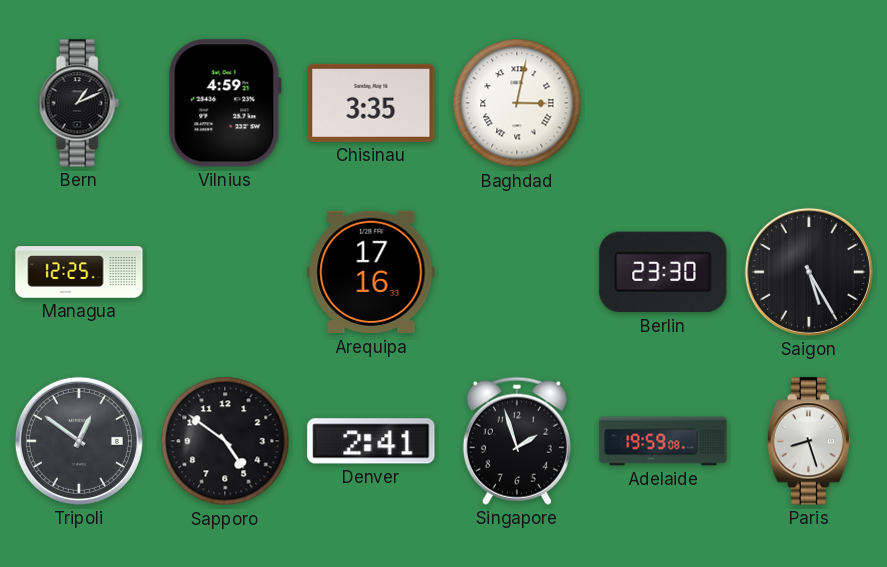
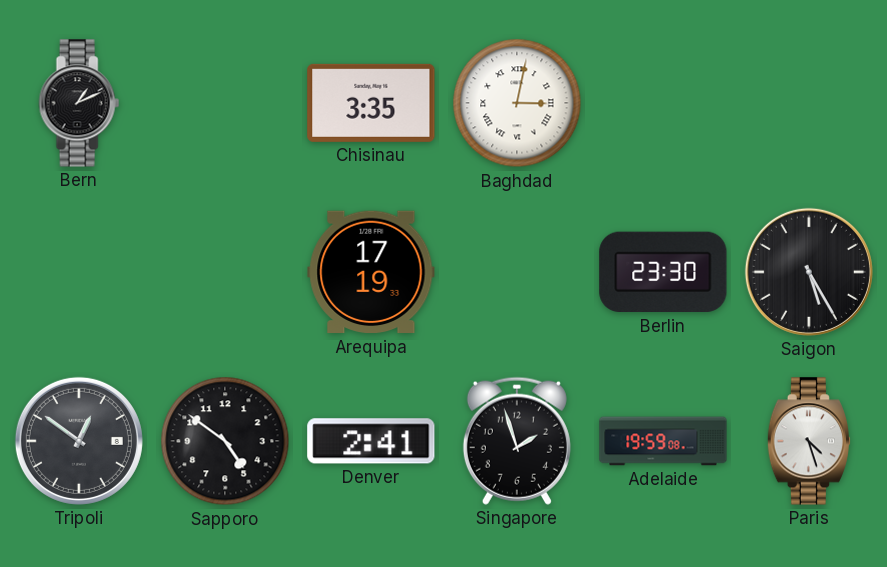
Vilnius: 4:59 -> none (225, 103)
Managua: 12:25 -> none (79, 272)
Arequipa: 17:16 -> 17:19 (371, 272)
Paris: 8:27 -> 4:27 (809, 441)
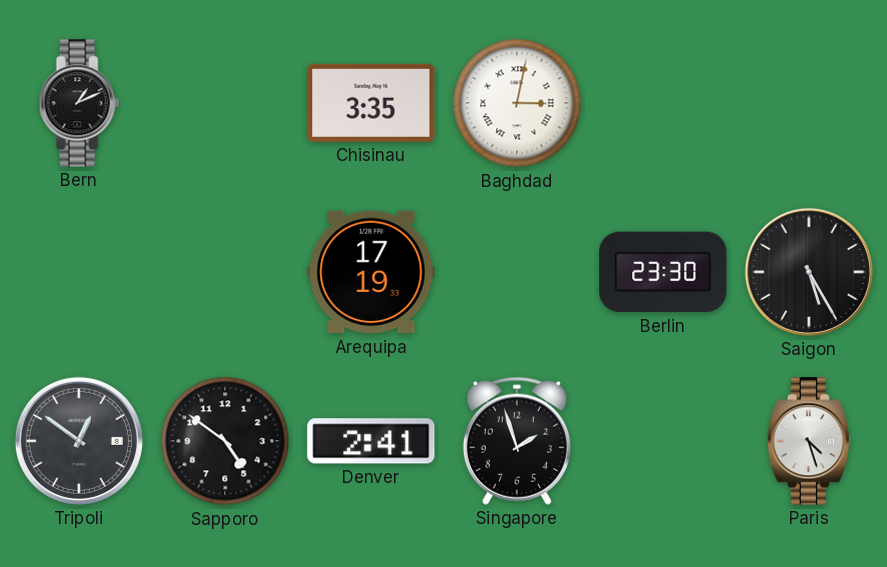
Adelaide: 19:59 -> none (663, 441)
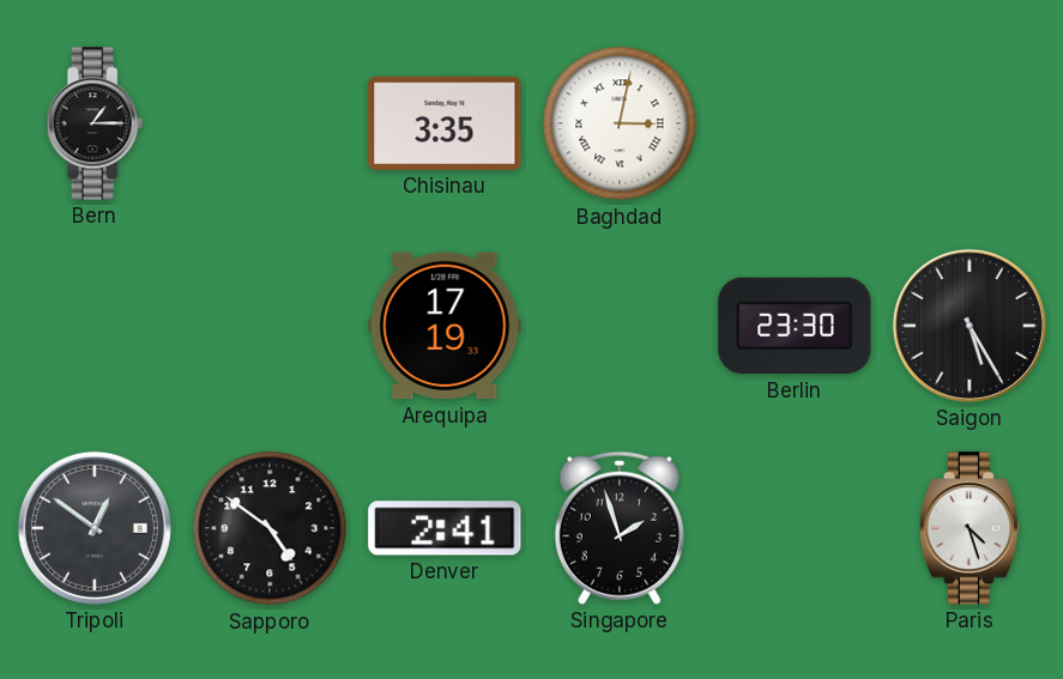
Bern: 1:11 -> 1:15 (95, 123)
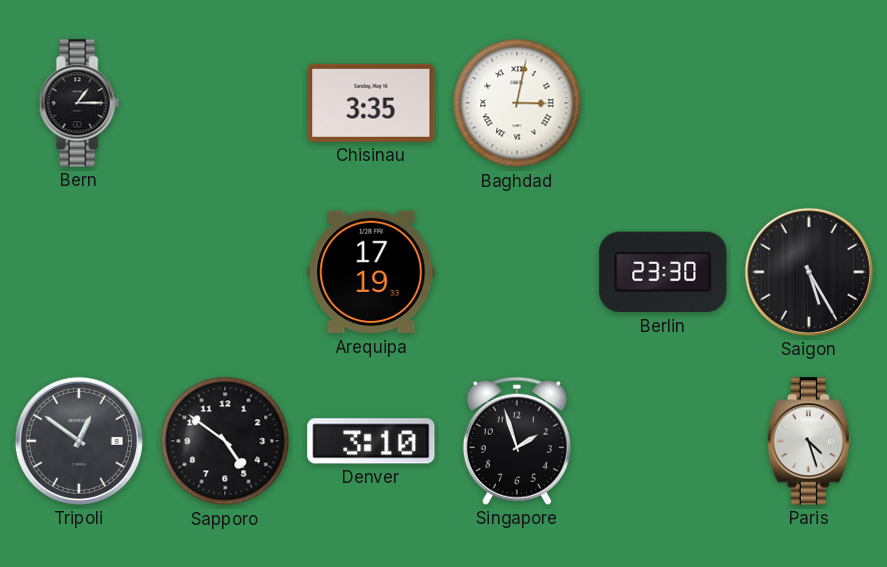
Denver: 2:41 -> 3:10 (371, 441)
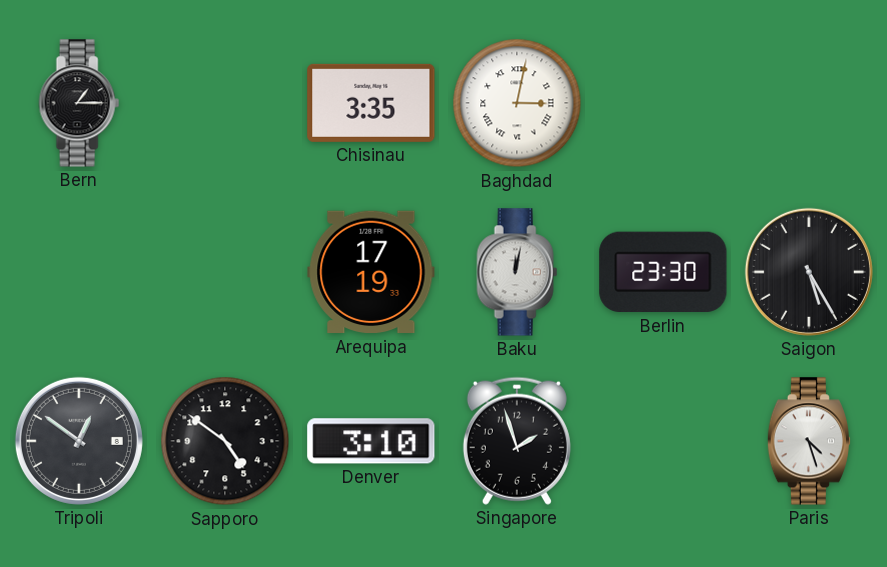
Baku: none -> 12:02 (517, 272)
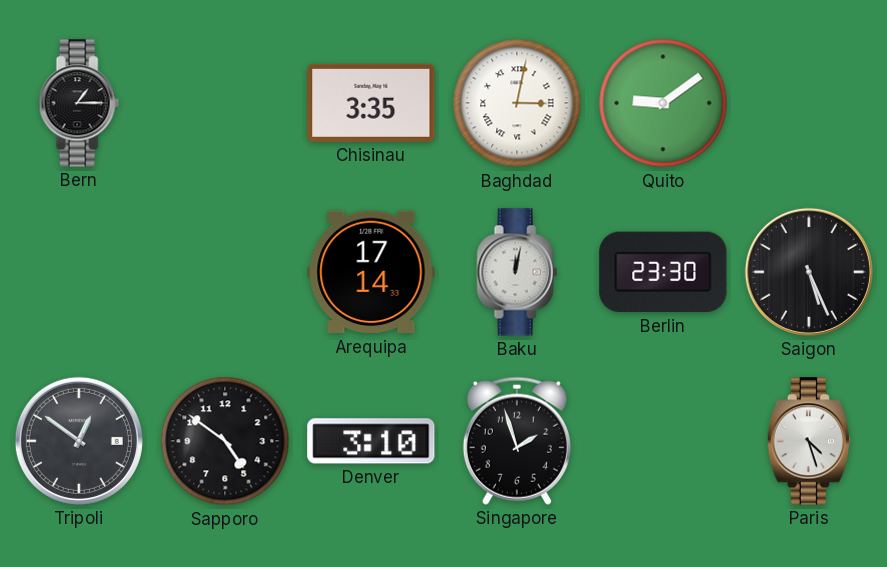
Quito: none -> 9:09 (663, 103)
Arequipa: 17:19 -> 17:14 (371, 272)
Saigon: 5:25 -> 5:26 (809, 272)
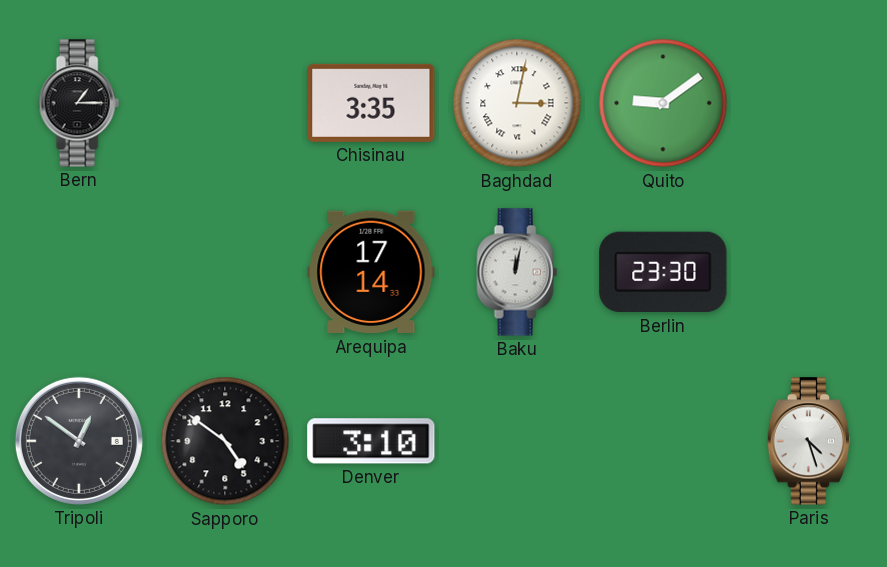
Saigon: 5:26 -> none (809, 272)
Singapore: 1:57 -> none (517, 441)
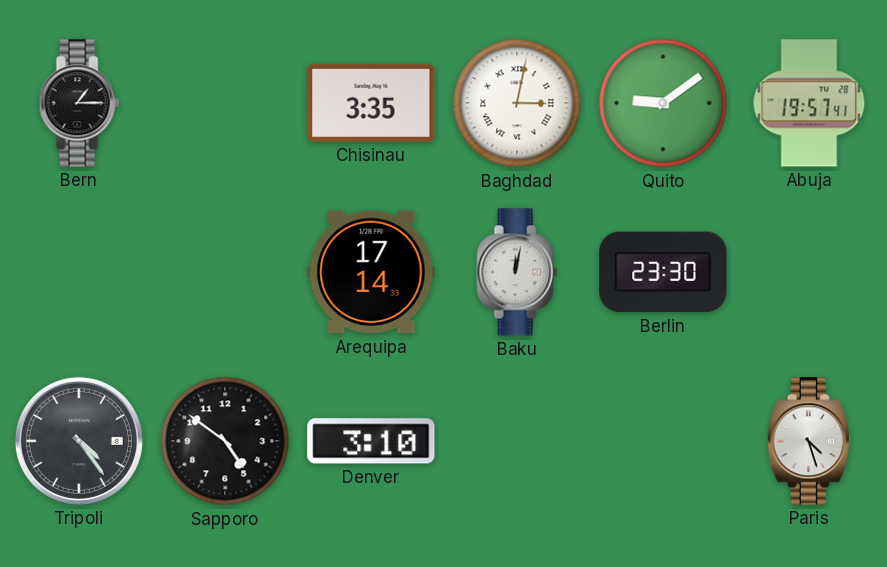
Abuja: none -> 19:57 (809, 103)
Tripoli: 12:51 -> 4:24 (79, 441)
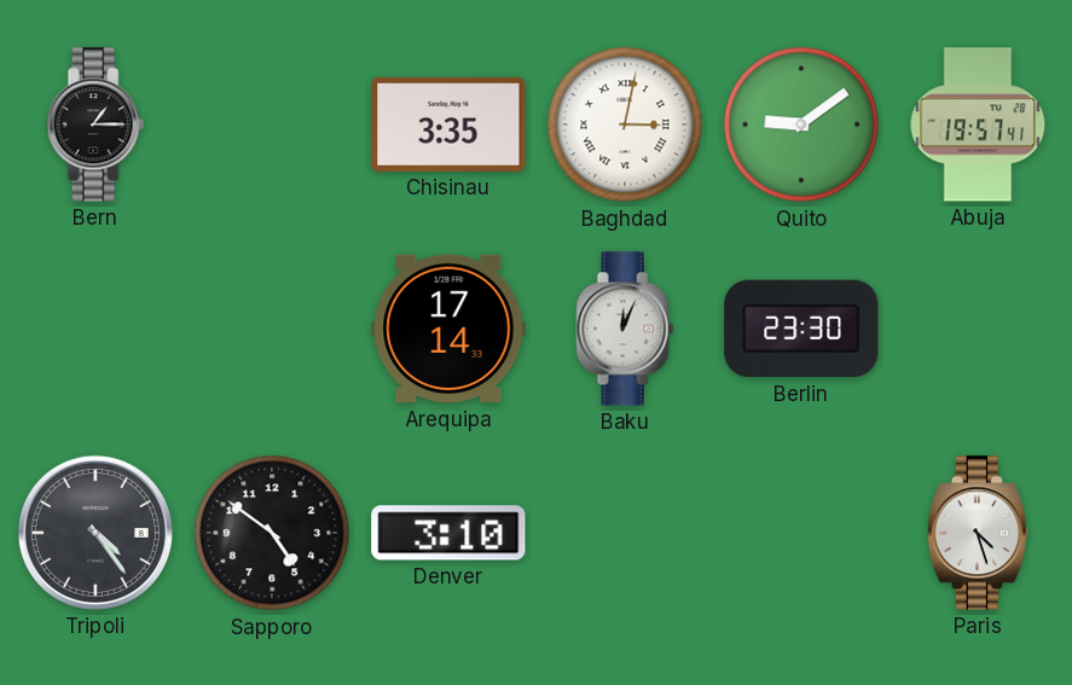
Baku: 12:02 -> 12:04 (625, 329)
